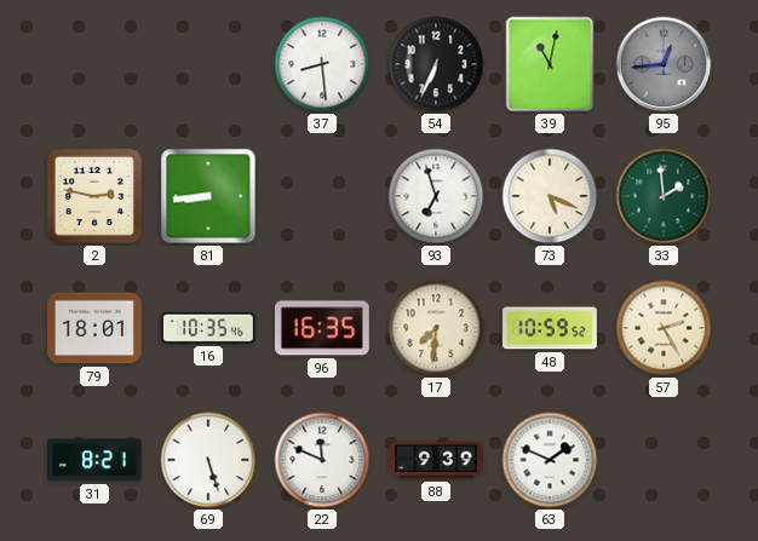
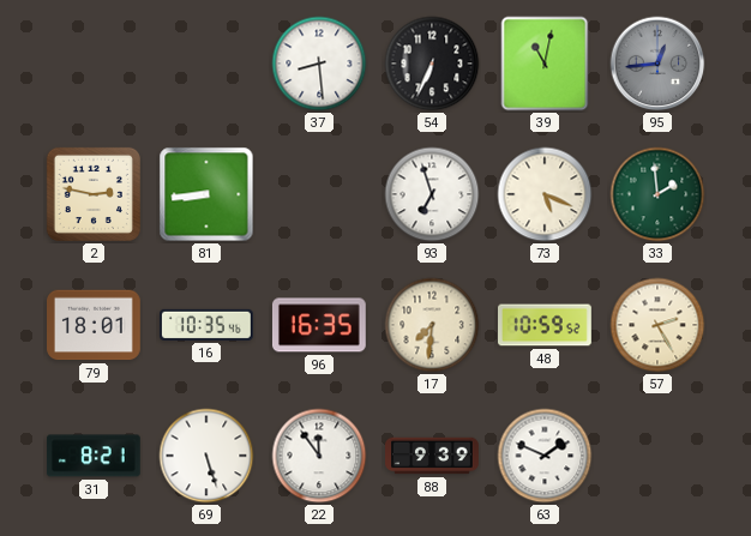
22: 11:49 -> 11:54 (319, 456)
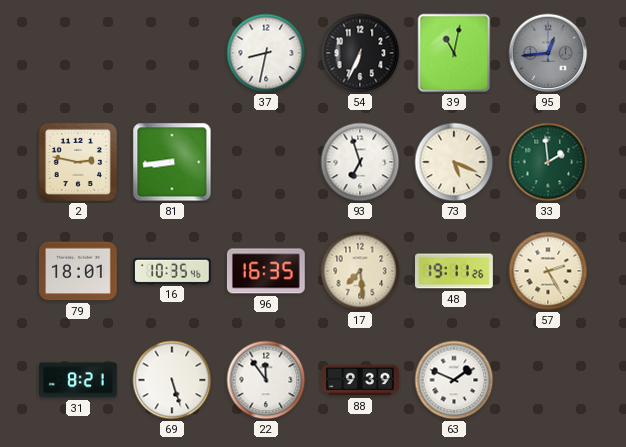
37: 8:29 -> 8:32 (266, 53)
17: 7:31 -> 7:29 (360, 271)
48: 10:59 -> 19:11 (455, 271)
